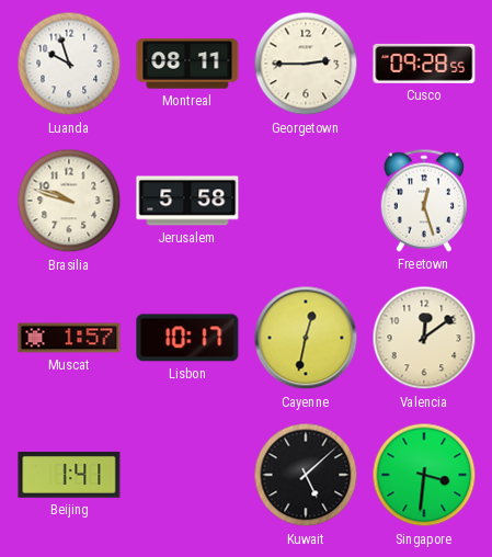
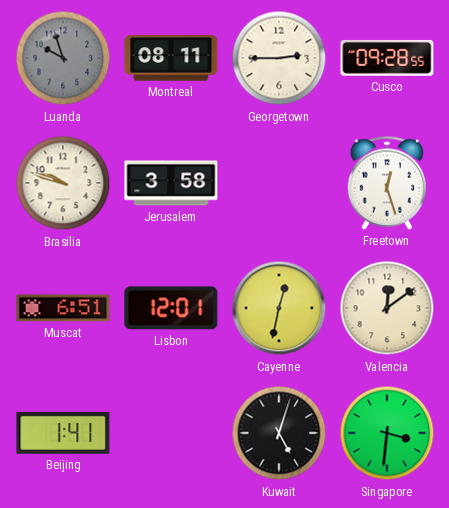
Luanda dial: white -> grey (63, 58)
Jerusalem: 5:58 -> 3:58 (171, 183)
Muscat: 1:57 -> 6:51 (63, 308)
Lisbon: 10:17 -> 12:01 (171, 308)
Kuwait: 5:08 -> 5:03 (279, 433)
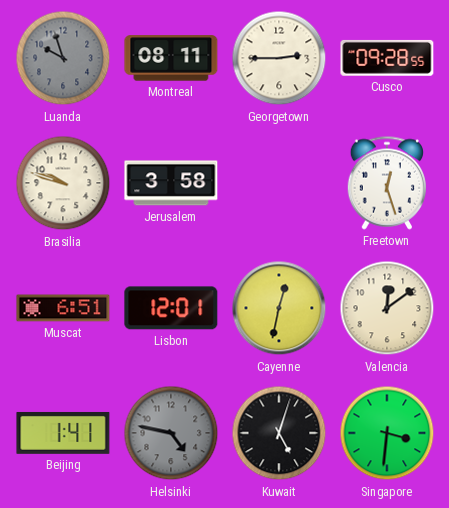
Helsinki: none -> 4:47 (171, 433)
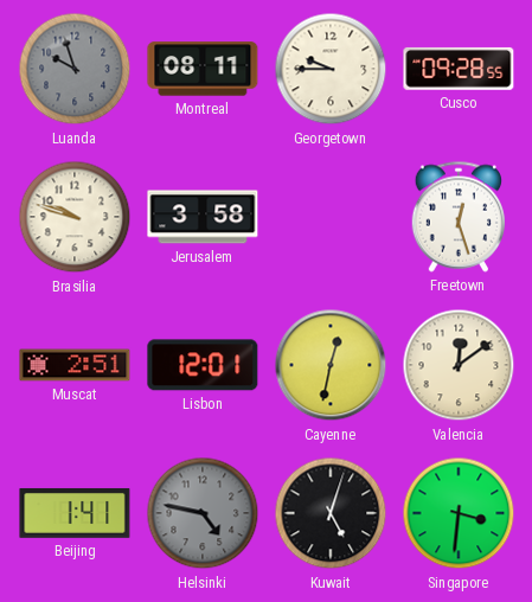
Georgetown: 2:45 -> 9:45 (331, 69)
Muscat: 6:51 -> 2:51 (75, 365)
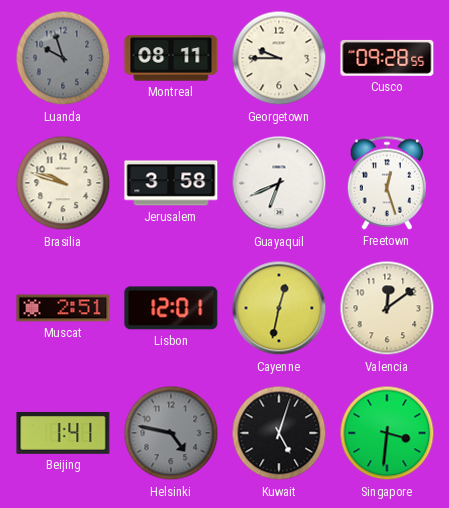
Guayaquil: none -> 6:41 (279, 183)
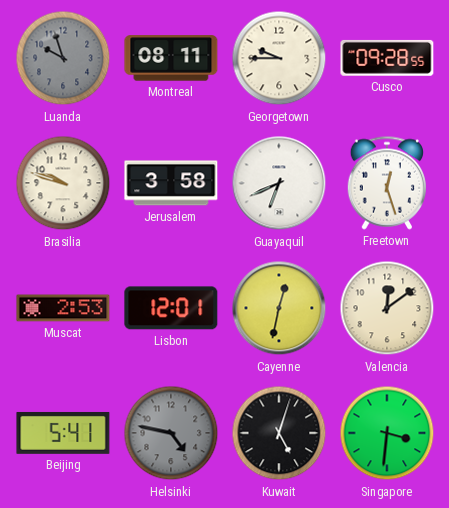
Muscat: 2:51 -> 2:53 (63, 308)
Beijing: 1:41 -> 5:41 (63, 433)
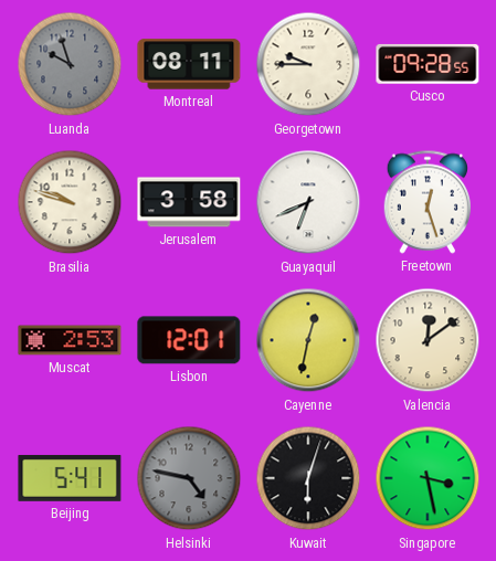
Kuwait: 5:03 -> 6:03 (308, 478)
Singapore: 3:31 -> 3:28 (428, 478)
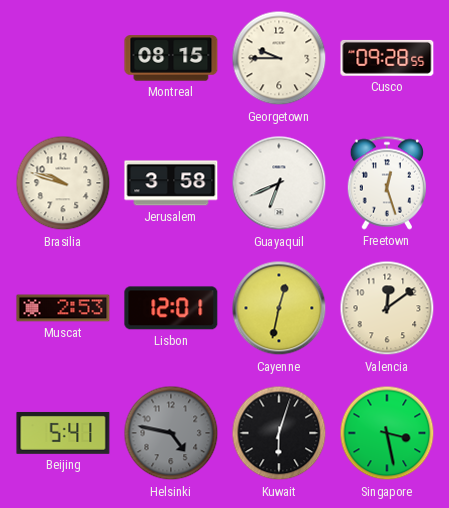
Luanda: 9:57 -> none (70, 64)
Montreal: 08:11 -> 08:15 (171, 58)
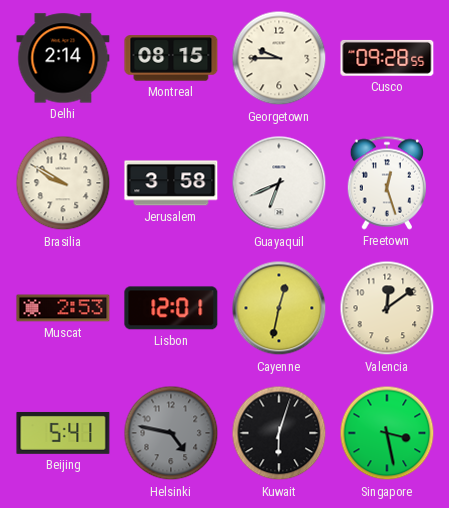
Delhi: none -> 2:14 (63, 58)
Brasilia: 9:48 -> 9:50 (63, 183)
